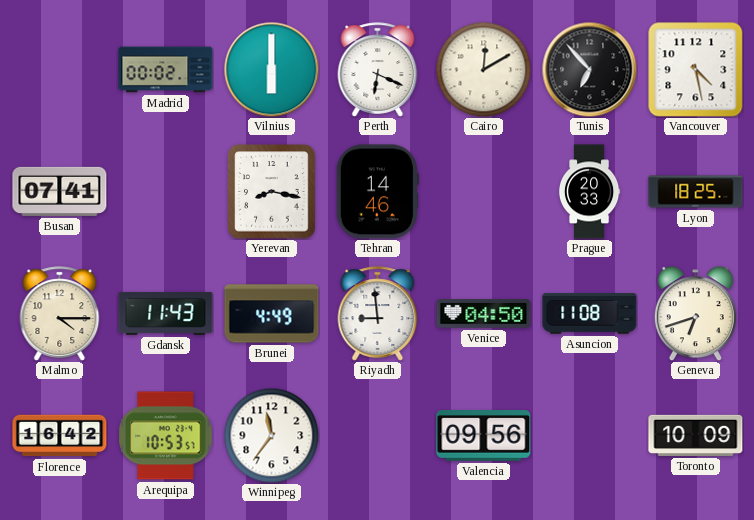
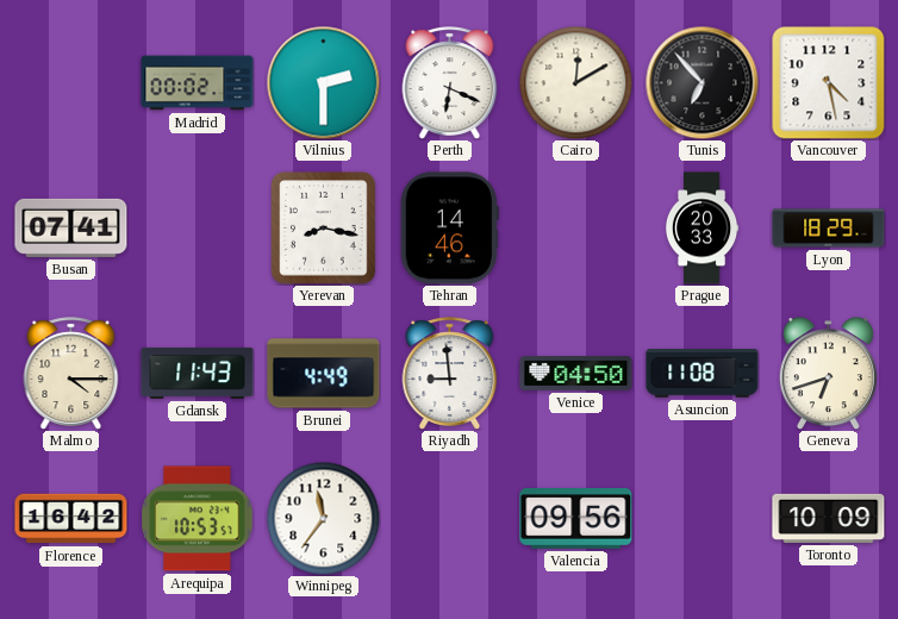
Vilnius: 6:00 -> 2:30 (323, 82)
Lyon: 18:25 -> 18:29 (829, 229)
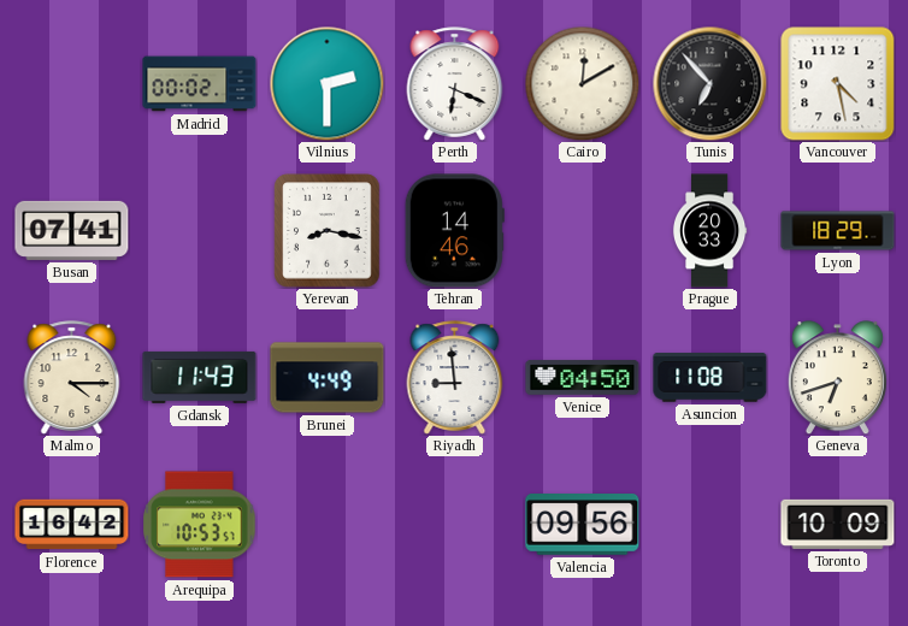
Winnipeg: 11:36 -> none (323, 518)
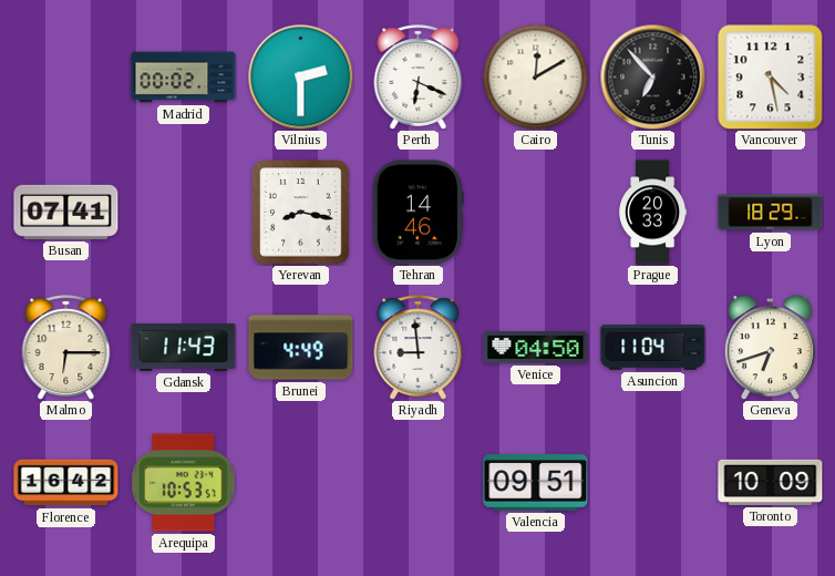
Malmo: 4:15 -> 6:15 (66, 348)
Asuncion: 11:08 -> 11:04 (653, 348)
Valencia: 09:56 -> 09:51 (536, 483)
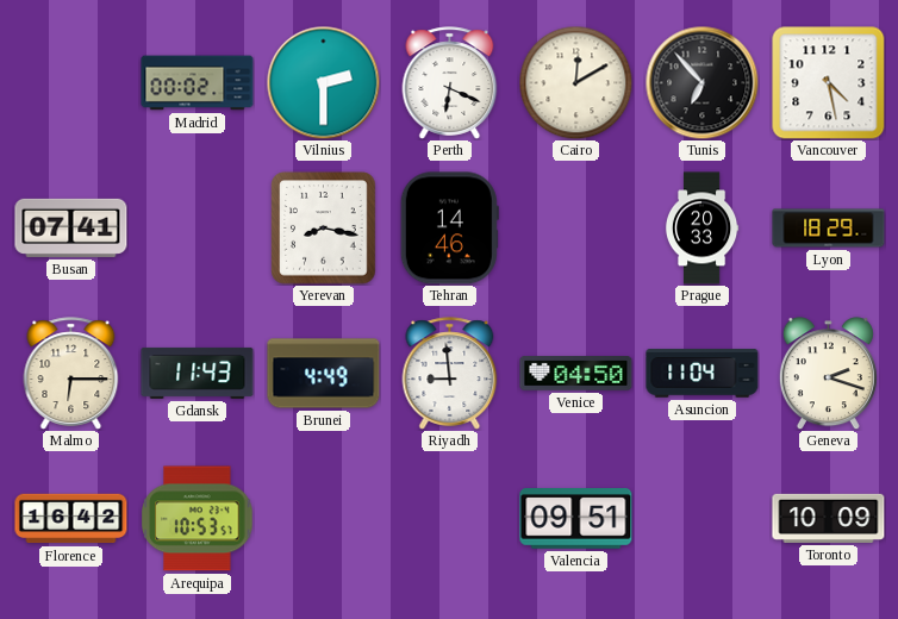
Geneva: 6:42 -> 2:18 (828, 374)
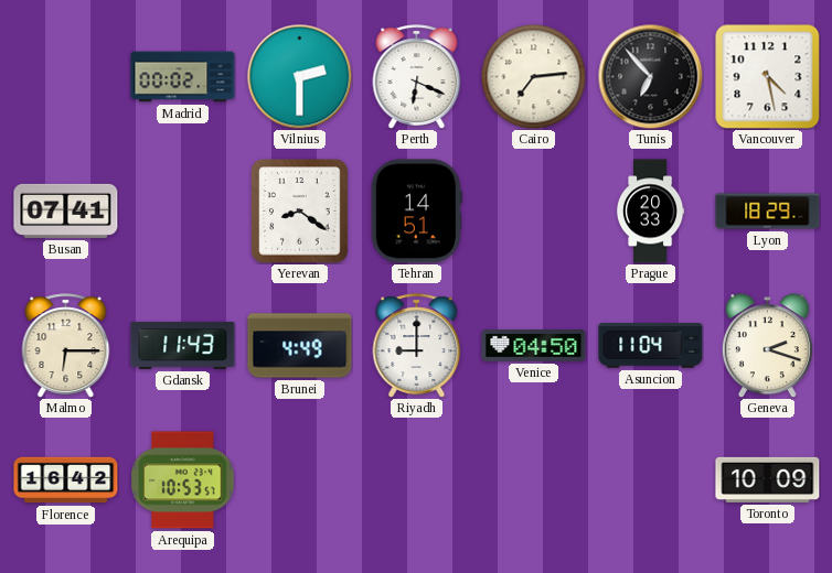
Cairo: 12:10 -> 7:14 (533, 76)
Yerevan: 8:17 -> 8:21 (300, 212)
Tehran: 14:46 -> 14:51 (416, 212)
Riyadh: 8:59 -> 9:00 (417, 346)
Valencia: 09:51 -> none (576, 519)
